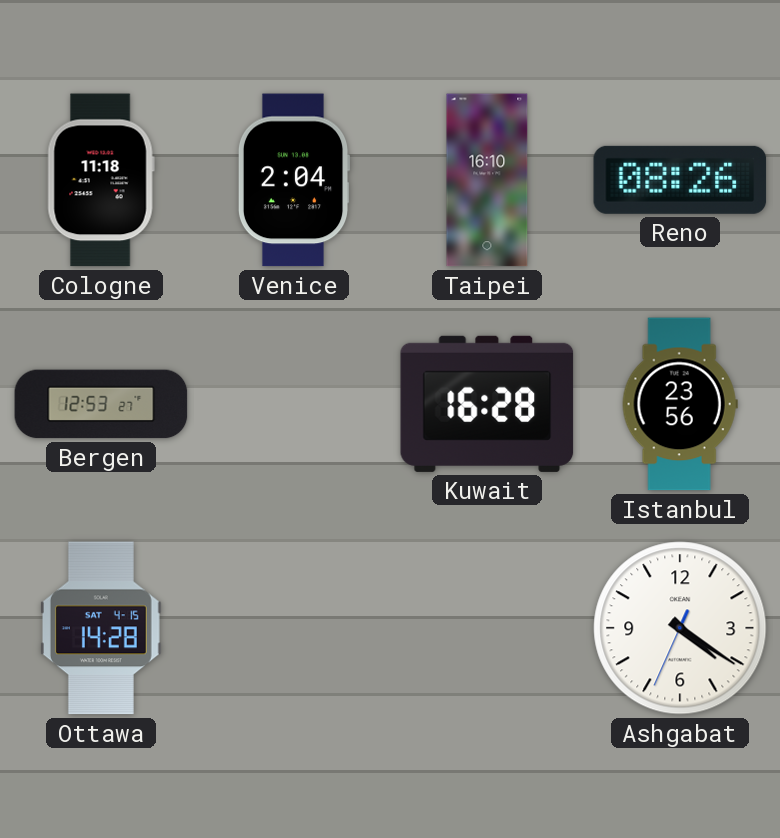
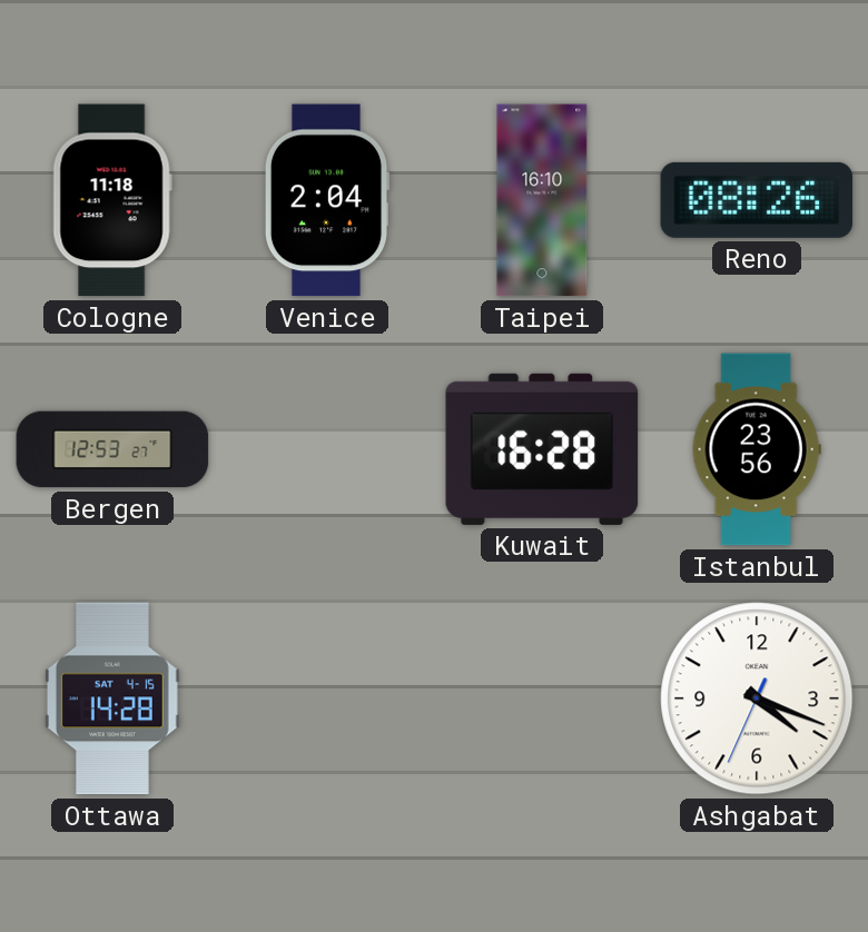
Ashgabat: 4:20 -> 4:18 (757, 698)
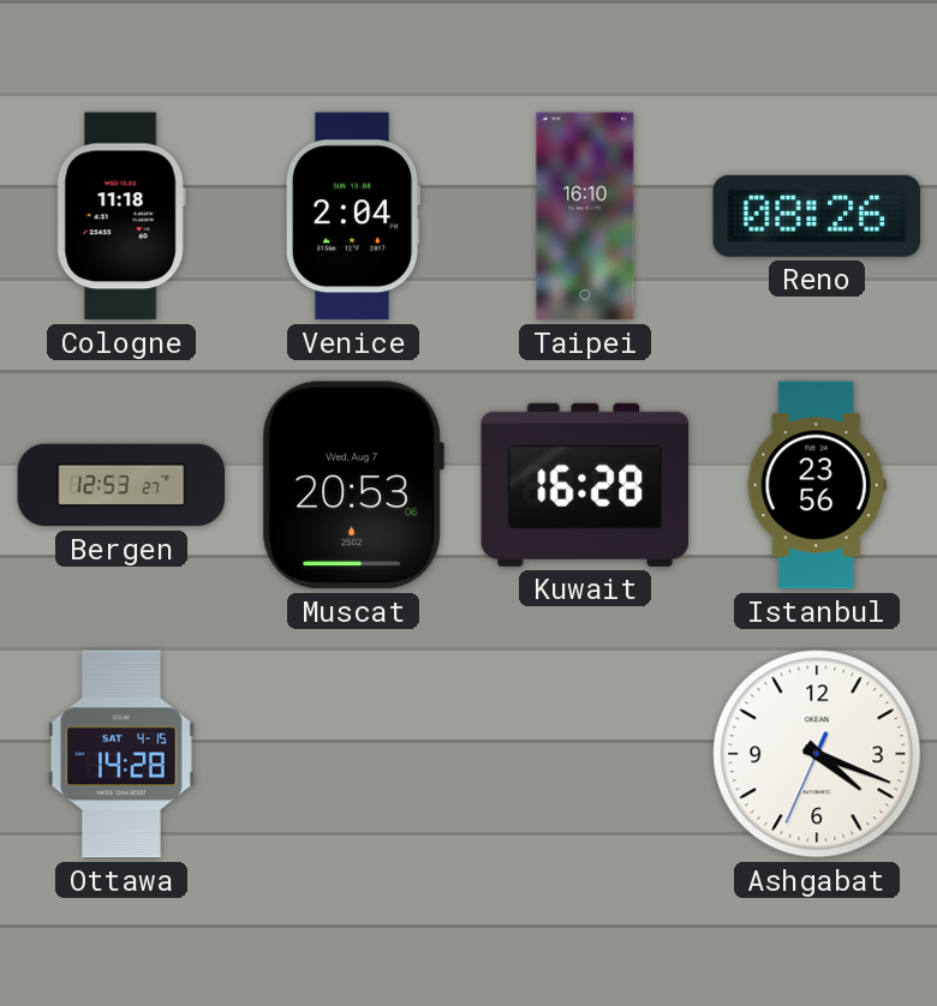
Muscat: none -> 20:53 (353, 485)
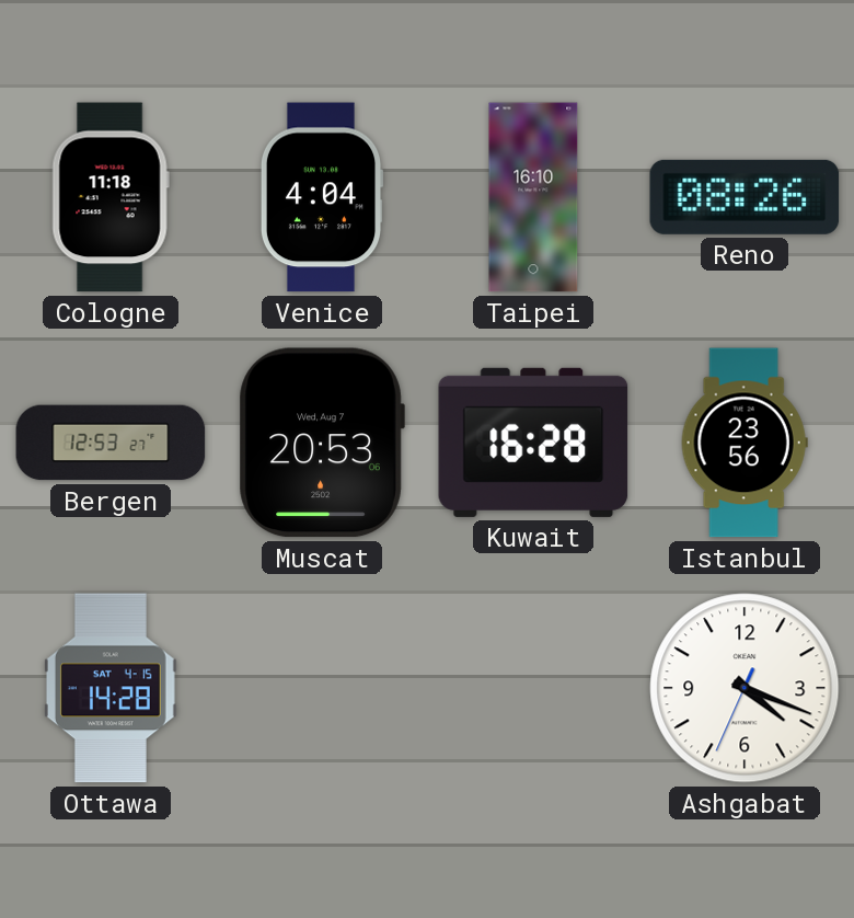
Venice: 2:04 -> 4:04 (322, 197)
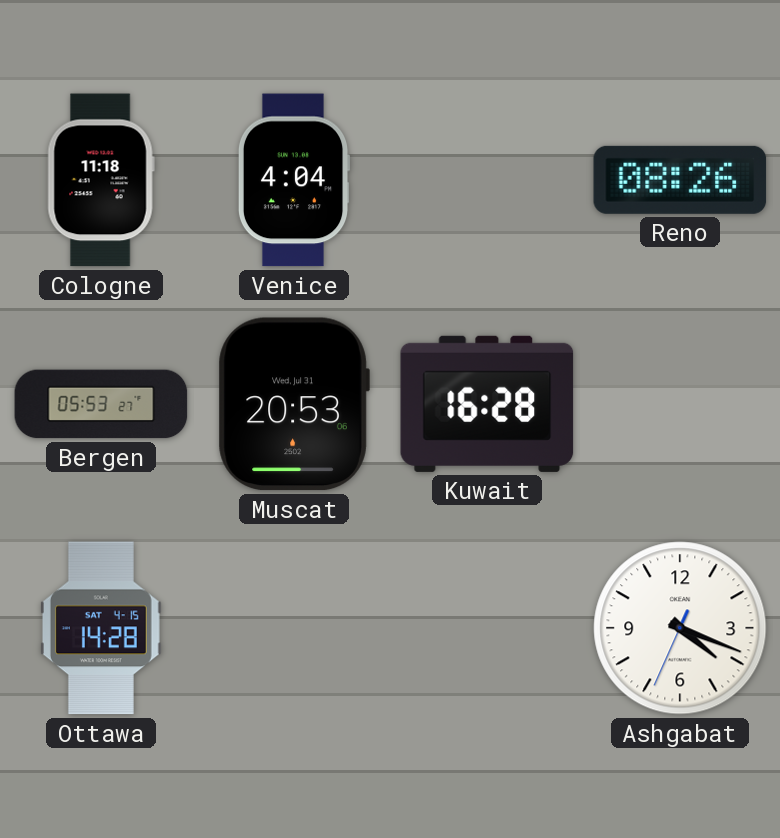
Taipei: 16:10 -> none (533, 197)
Bergen: 12:53 -> 05:53 (101, 404)
Muscat date: Wed, Aug 7 -> Wed, Jul 31 (294, 404)
Istanbul: 23:56 -> none (745, 443)
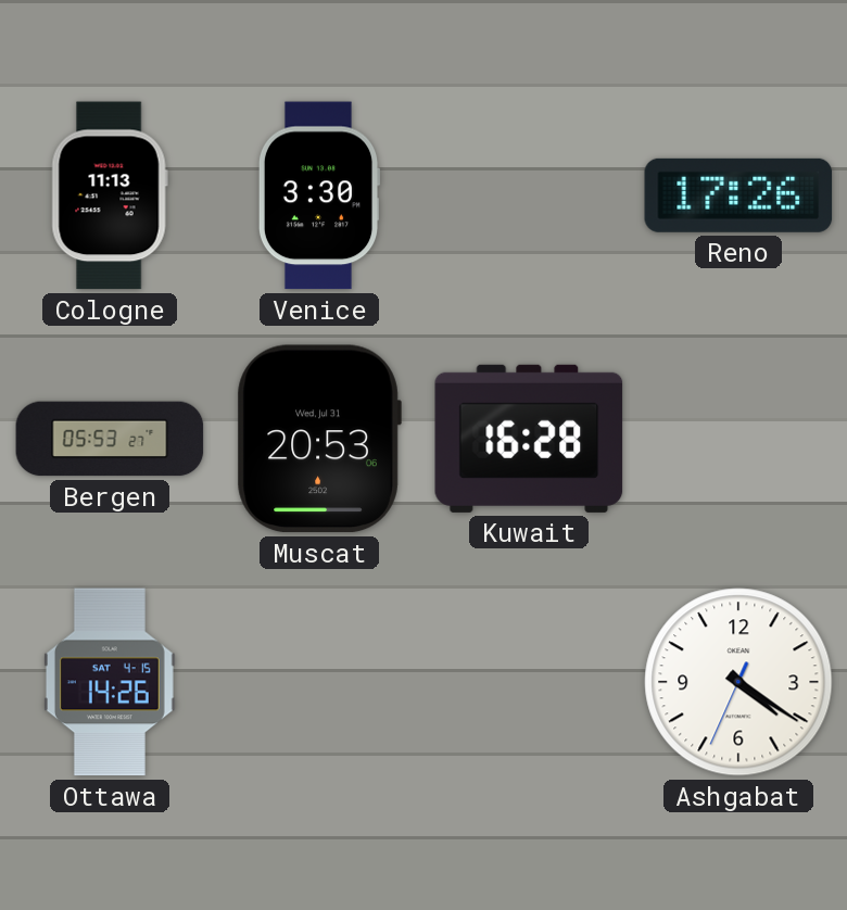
Cologne: 11:18 -> 11:13 (110, 195)
Venice: 4:04 -> 3:30 (319, 195)
Reno: 08:26 -> 17:26 (738, 195)
Ottawa: 14:28 -> 14:26 (110, 682)
Ashgabat: 4:18 -> 4:20 (738, 682)
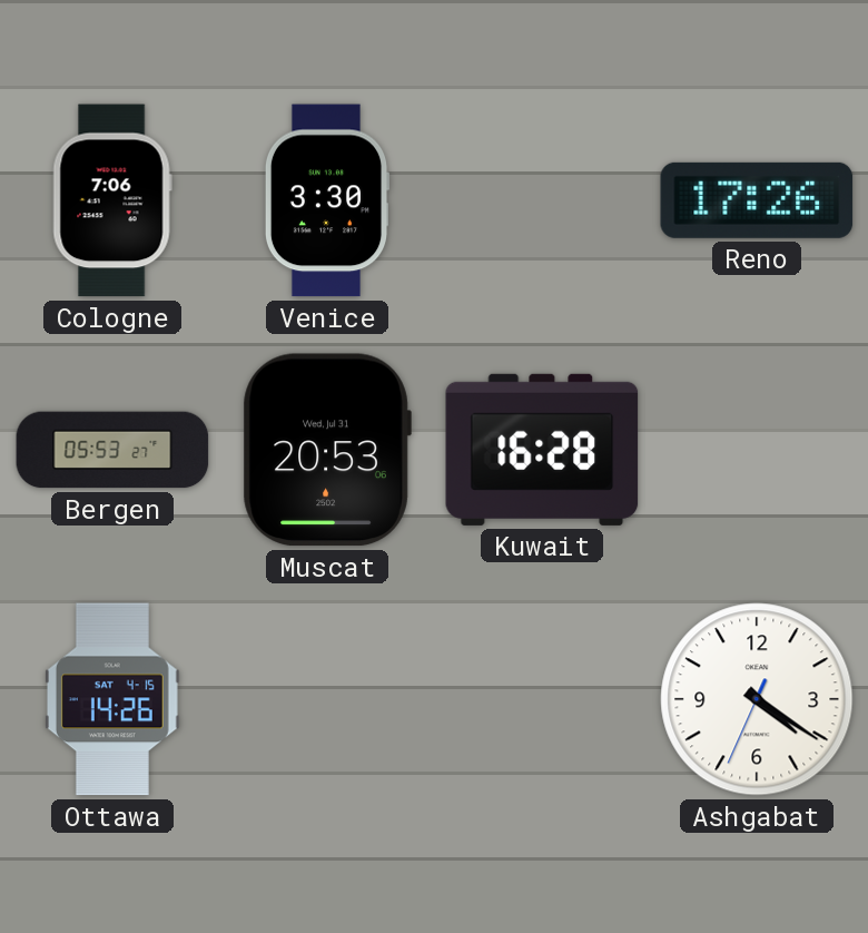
Cologne: 11:13 -> 7:06 (112, 200)
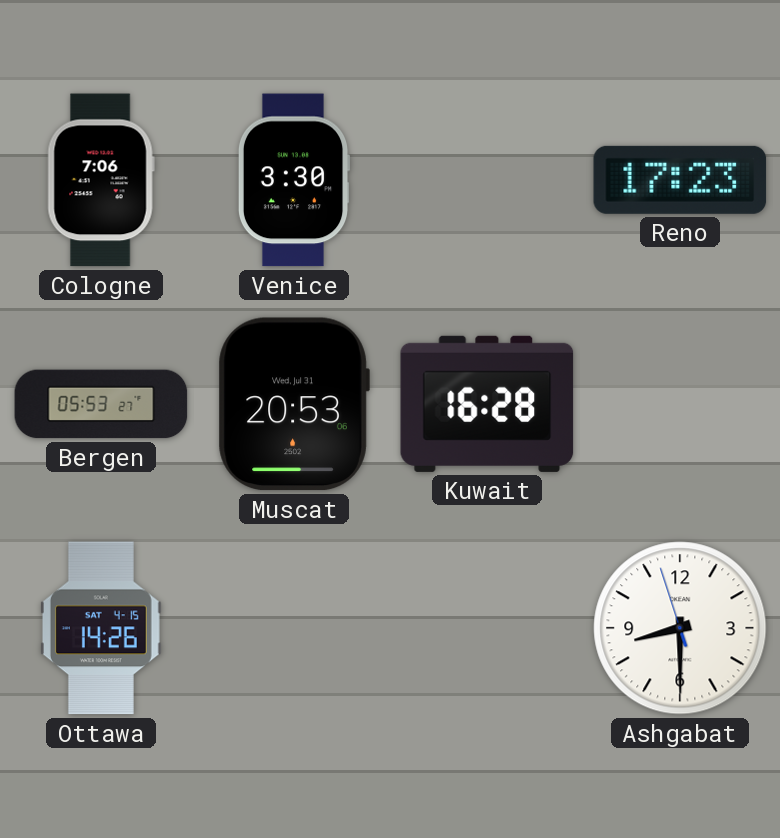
Reno: 17:26 -> 17:23 (680, 180)
Ashgabat: 4:20 -> 8:29 (680, 628)
